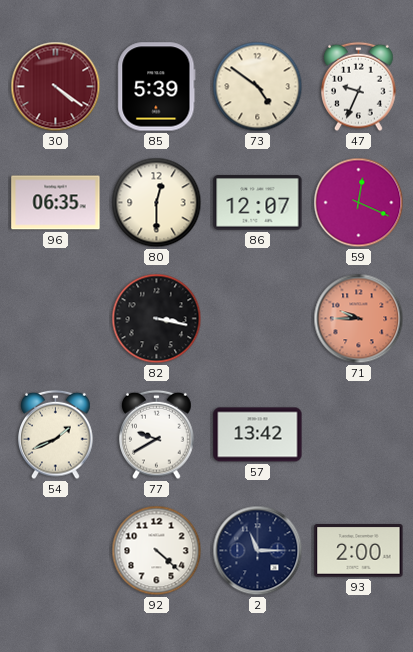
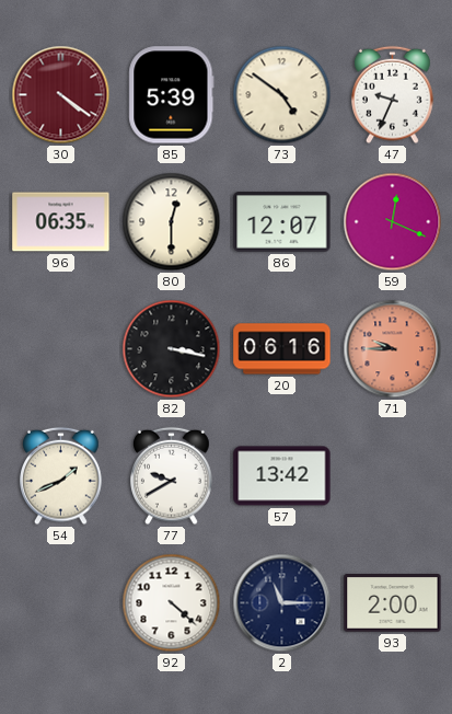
20: none -> 06:16 (282, 349)
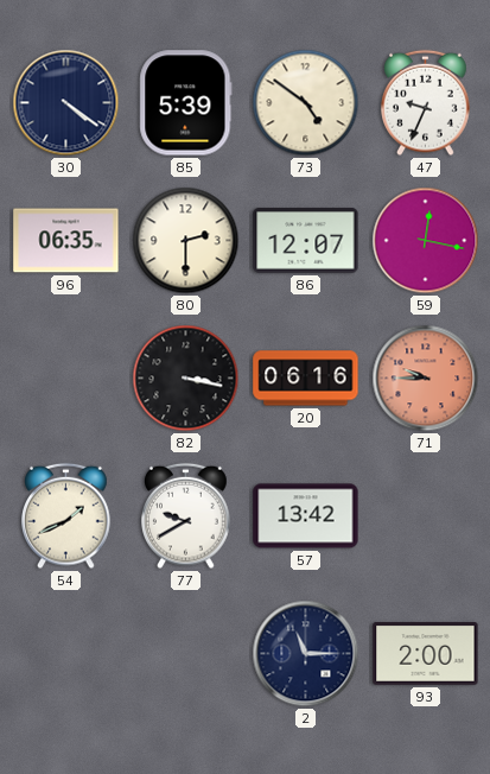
30 dial: burgundy -> navy (66, 103)
80: 12:30 -> 2:30 (186, 241)
59: 12:19 -> 12:17 (426, 241)
92: 4:22 -> none (172, 603)
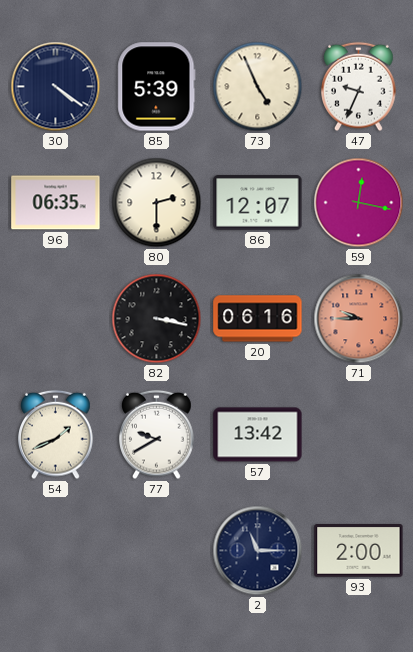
73: 4:51 -> 4:56 (258, 87)
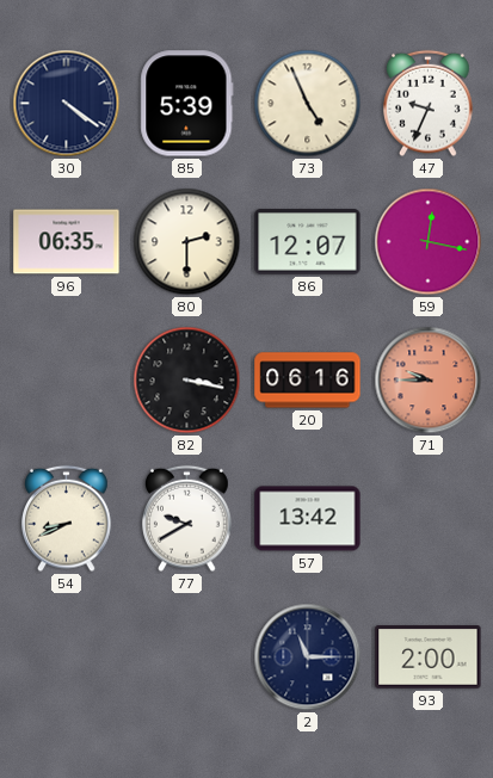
54: 1:41 -> 8:41 (67, 519)
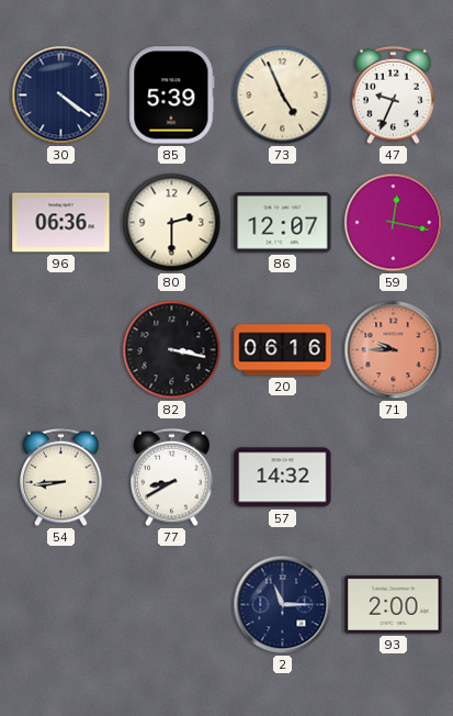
96: 06:35 -> 06:36 (61, 223)
54: 8:41 -> 8:44 (61, 478)
77: 9:40 -> 8:40 (172, 478)
57: 13:42 -> 14:32 (283, 478)
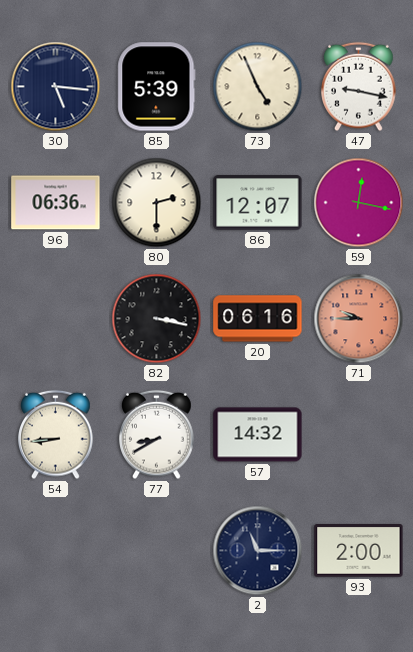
30: 4:21 -> 5:16 (56, 87)
47: 9:34 -> 9:17 (359, 87)
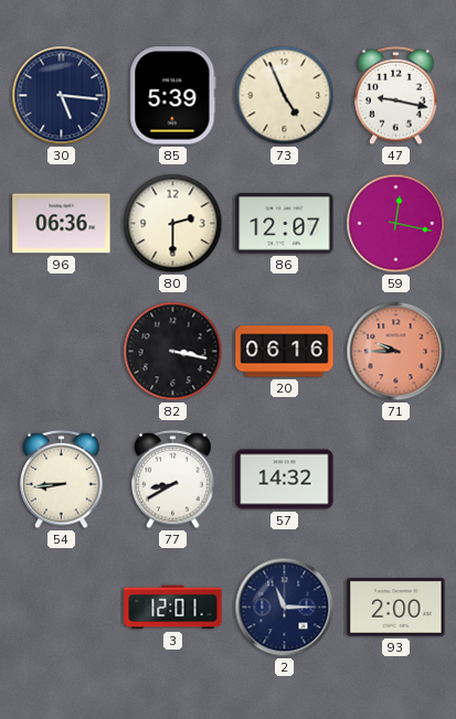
3: none -> 12:01 (173, 608)
